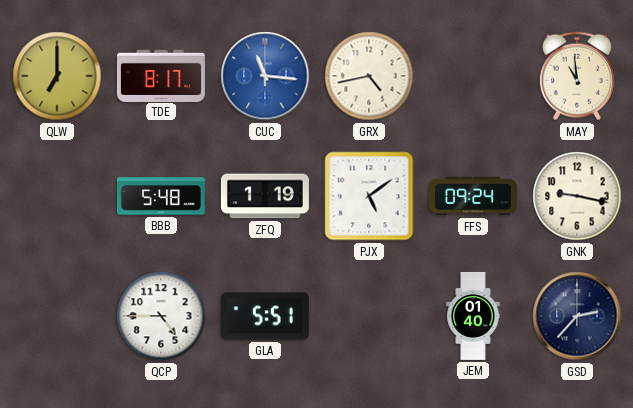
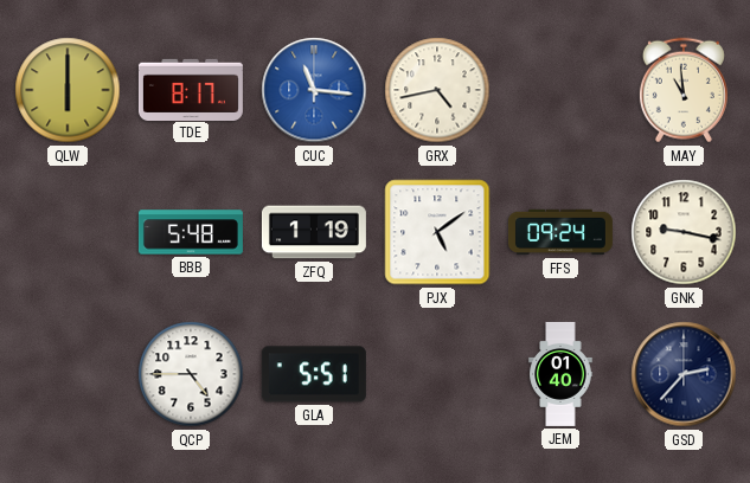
QLW: 7:00 -> 6:00 (68, 90)
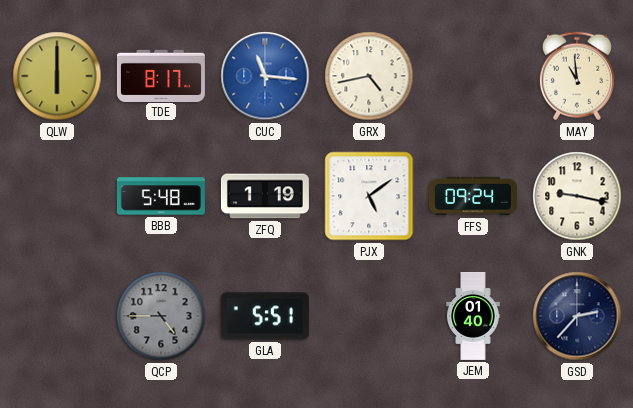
QCP dial: white -> grey (161, 316)
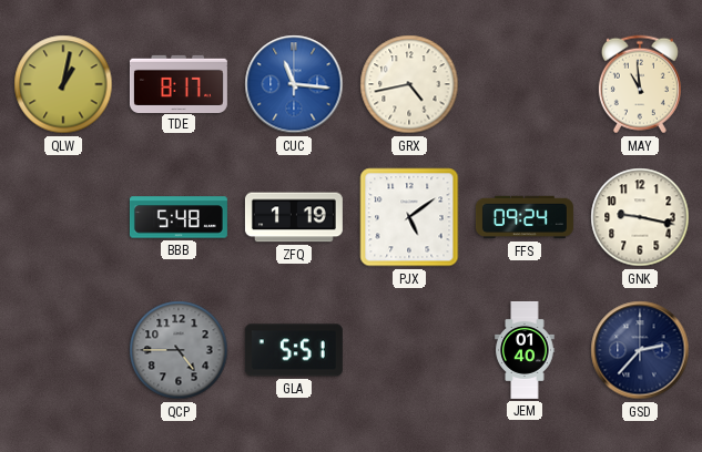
QLW: 6:00 -> 1:02 (63, 84)
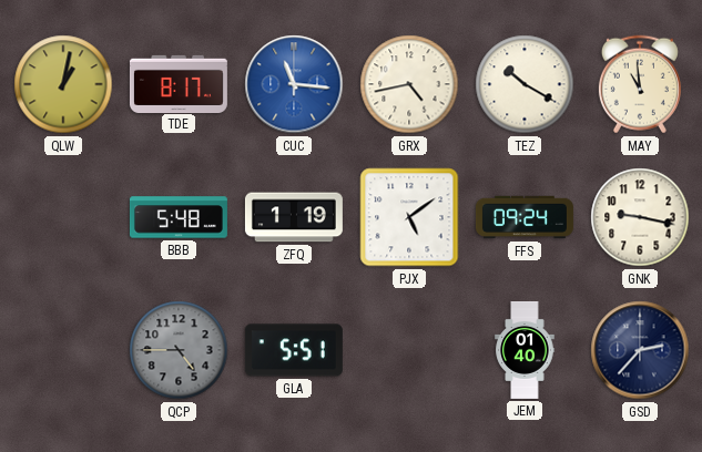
TEZ: none -> 10:20 (525, 84)
